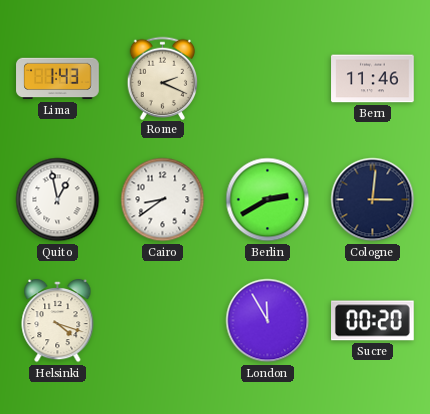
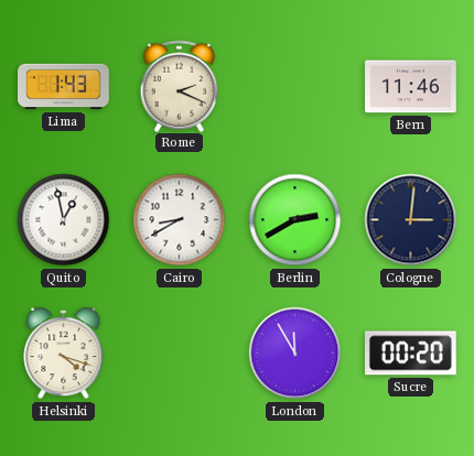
Cairo: 8:39 -> 8:40 (180, 220)
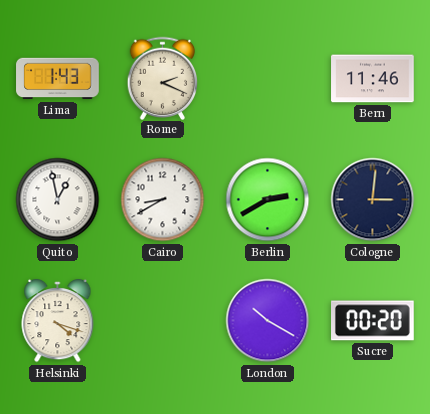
London: 11:55 -> 10:20 (268, 321)
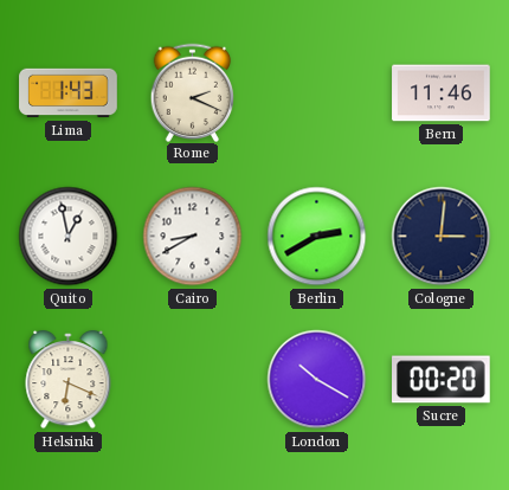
Helsinki: 4:18 -> 6:19 (69, 380)
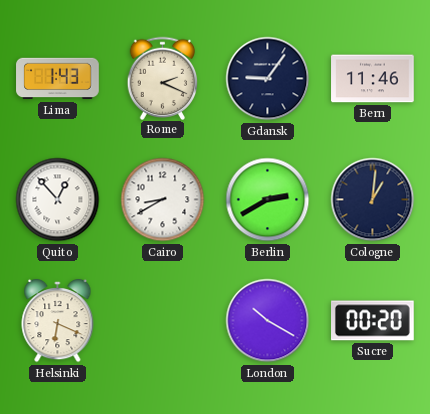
Gdansk: none -> 9:06 (268, 79)
Quito: 12:58 -> 12:53 (58, 200)
Cologne: 3:01 -> 1:01 (373, 200)
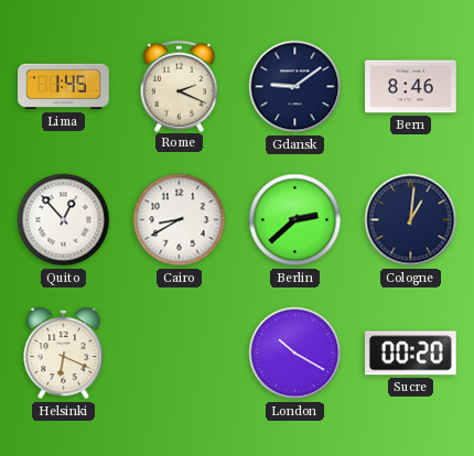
Lima: 1:43 -> 1:45 (64, 87)
Gdansk: 9:06 -> 9:09 (295, 87)
Bern: 11:46 -> 8:46 (411, 87)
Berlin: 2:40 -> 2:38 (295, 220)
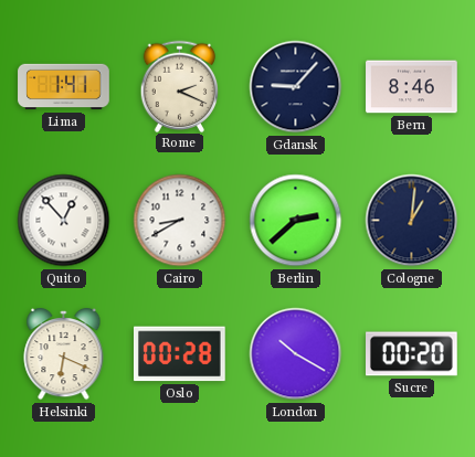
Lima: 1:45 -> 1:41 (64, 87)
Gdansk: 9:09 -> 9:07 (296, 87)
Oslo: none -> 00:28 (180, 354)
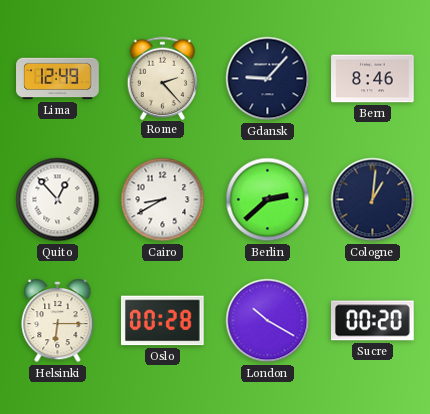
Lima: 1:41 -> 12:49 (58, 79)
Rome: 2:19 -> 2:23 (163, 78)
Helsinki: 6:19 -> 6:15 (58, 321)
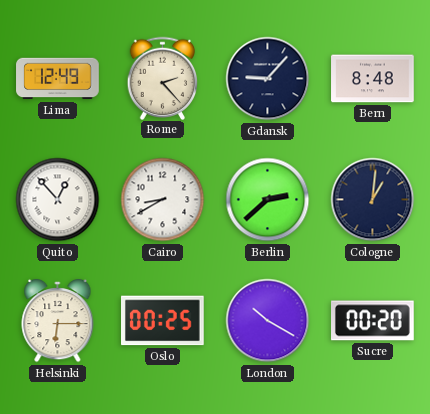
Bern: 8:46 -> 8:48 (373, 79)
Oslo: 00:28 -> 00:25 (163, 321)
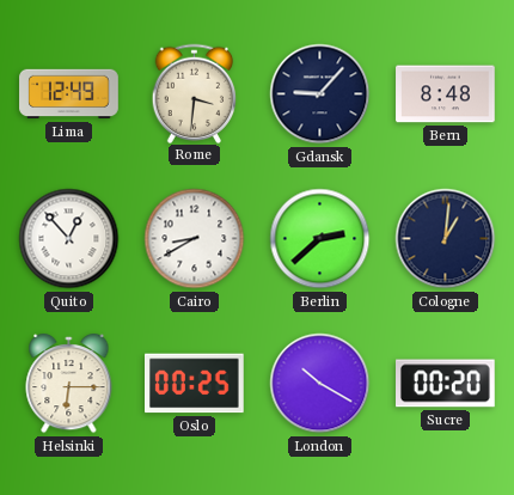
Rome: 2:23 -> 3:31 (195, 93)
